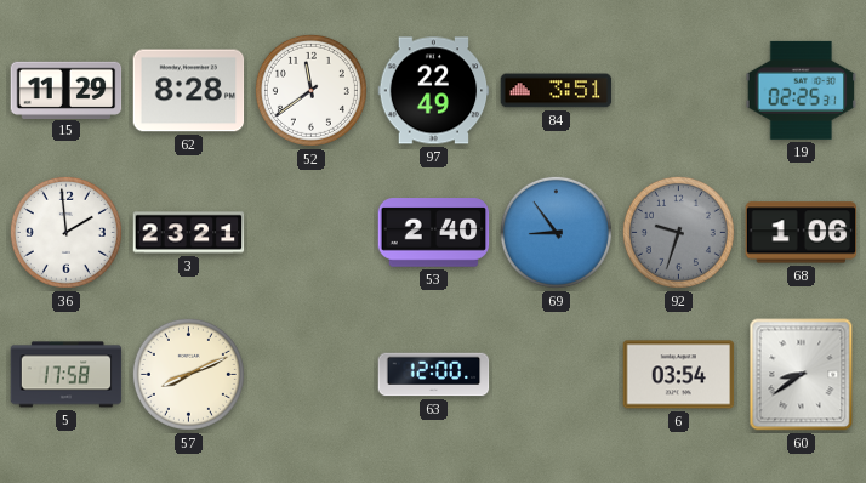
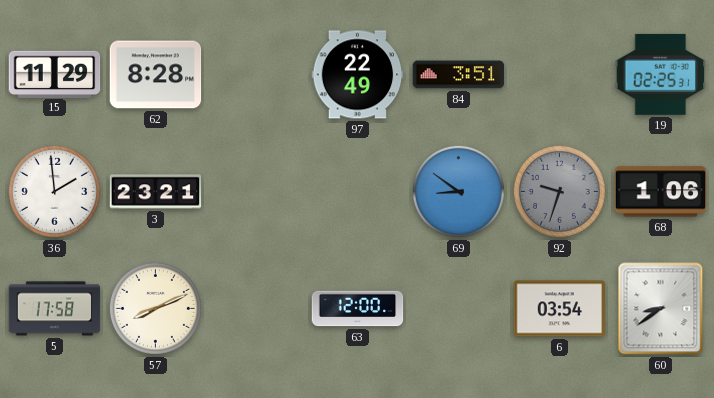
52: 11:39 -> none (310, 90)
53: 2:40 -> none (434, 233)
69: 8:54 -> 8:51 (458, 191)
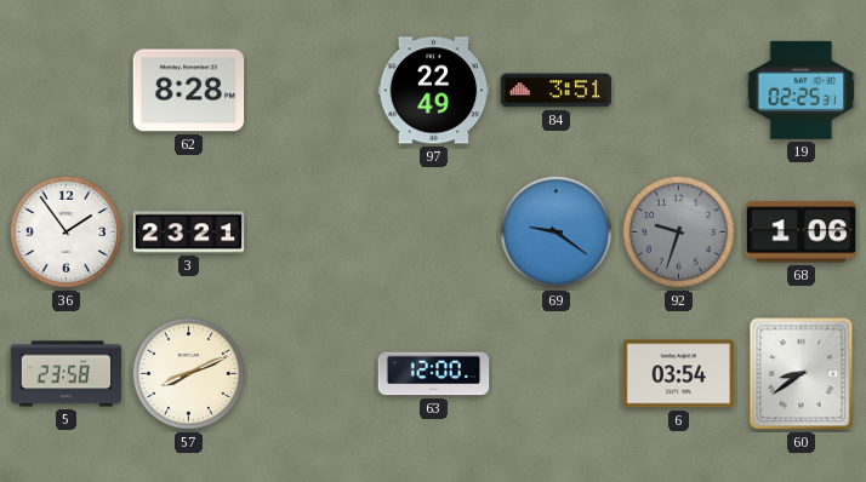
15: 11:29 -> none (55, 74)
36: 1:59 -> 1:54 (65, 231)
69: 8:51 -> 9:21 (556, 231)
5: 17:58 -> 23:58 (67, 374)
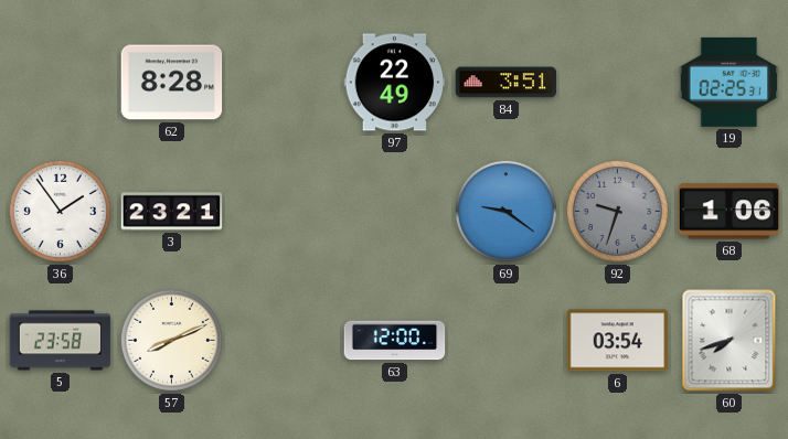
60: 8:39 -> 7:42 (730, 341)
